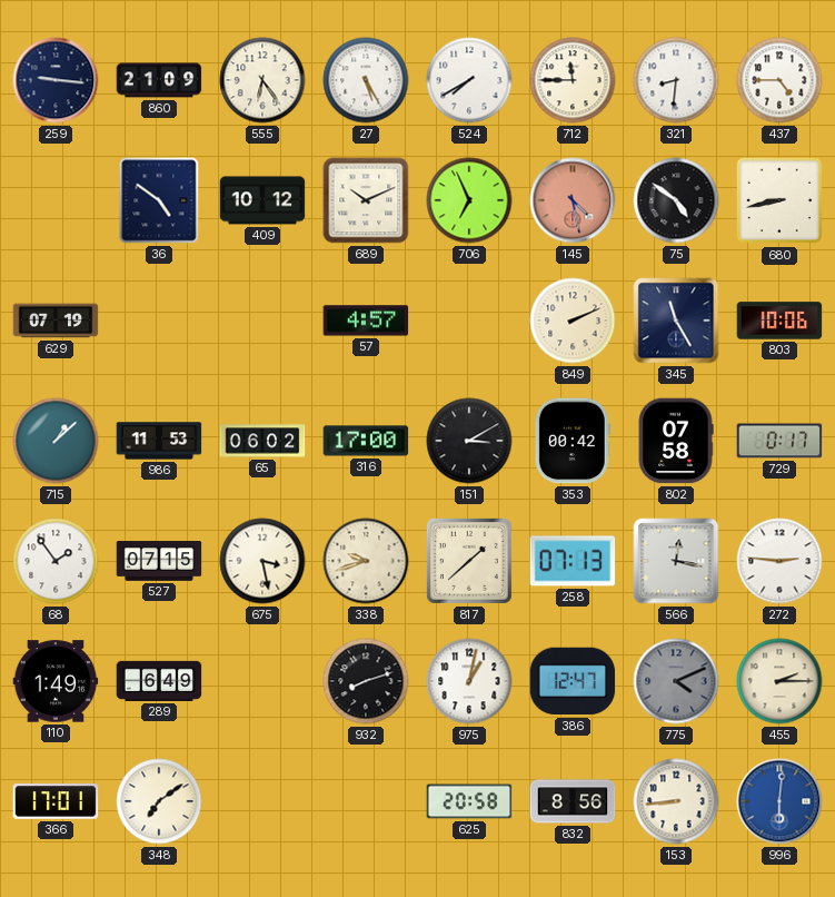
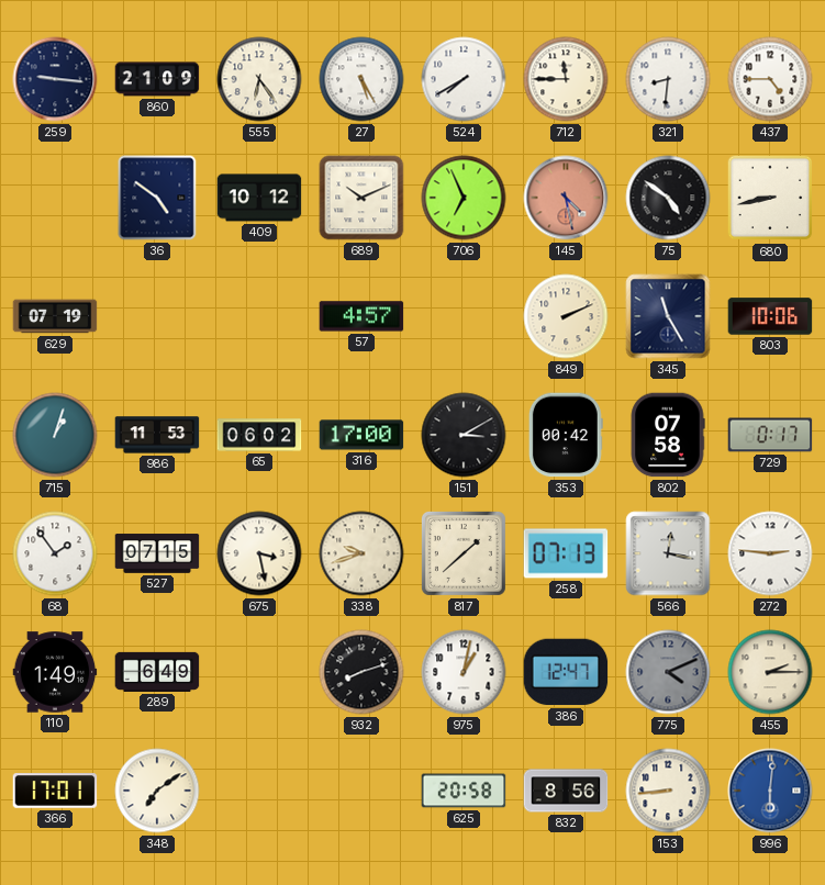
715: 1:08 -> 1:03 (55, 435)
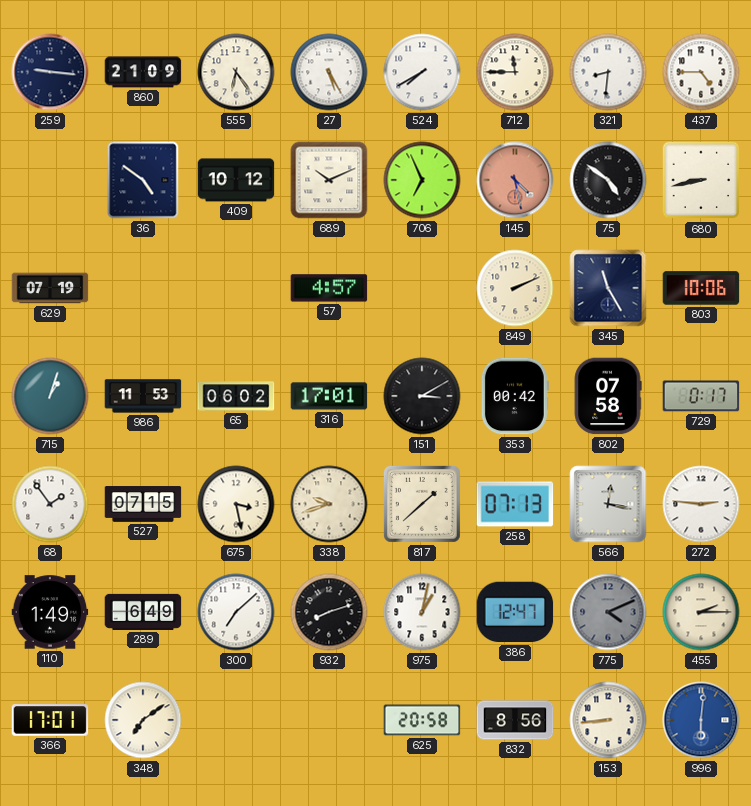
316: 17:00 -> 17:01 (329, 396)
300: none -> 7:08 (236, 612)
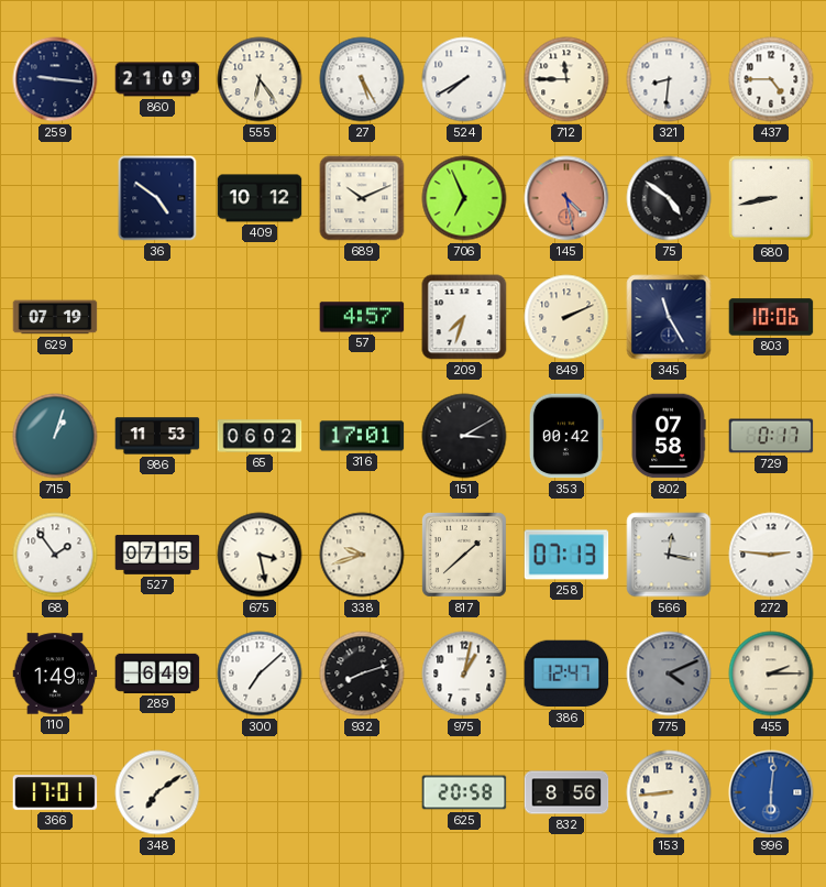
209: none -> 7:33 (464, 317)
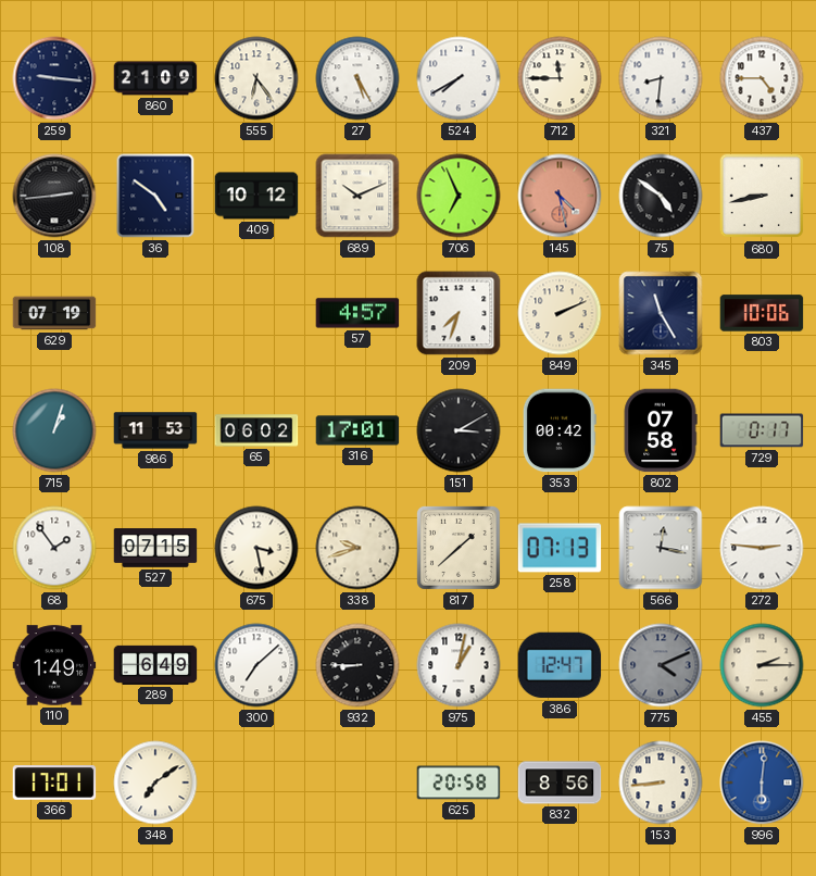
108: none -> 2:44 (54, 196)
932: 8:12 -> 8:45 (357, 665)
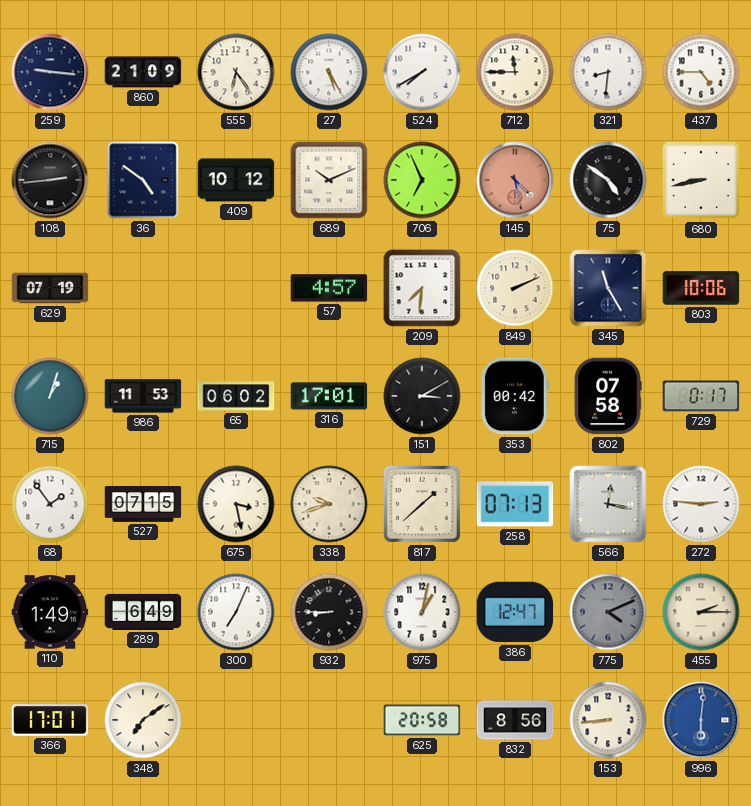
209: 7:33 -> 7:31 (422, 288)
300: 7:08 -> 7:04 (236, 612)
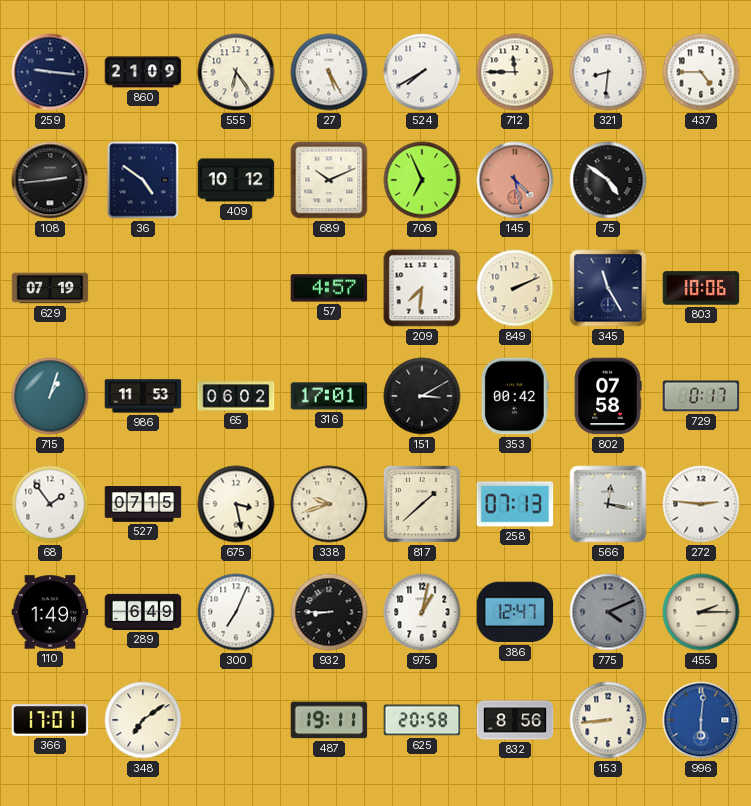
680: 8:43 -> none (701, 180)
487: none -> 19:11 (329, 720)
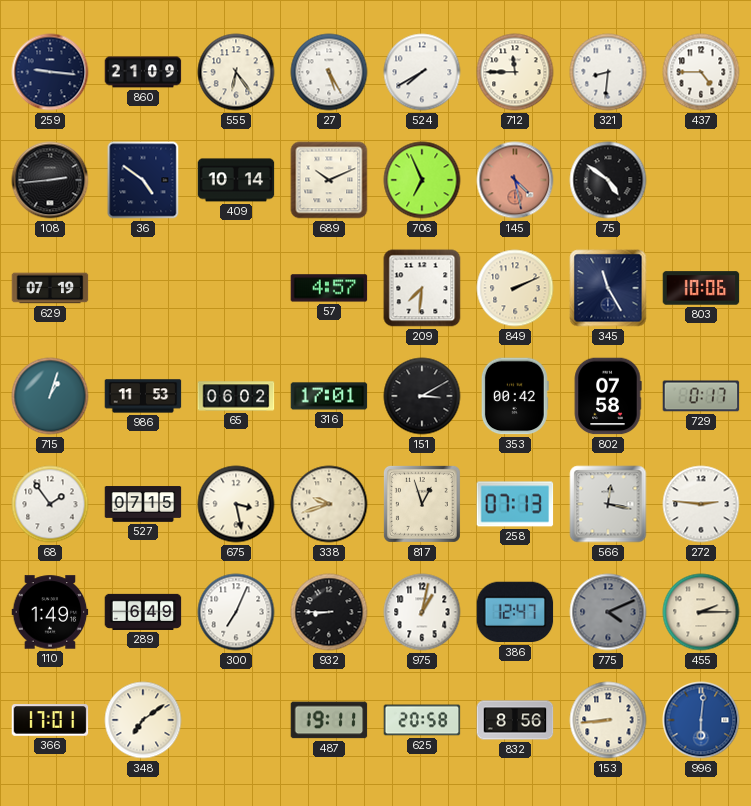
409: 10:12 -> 10:14 (236, 180)
817: 1:38 -> 12:57 (422, 504)
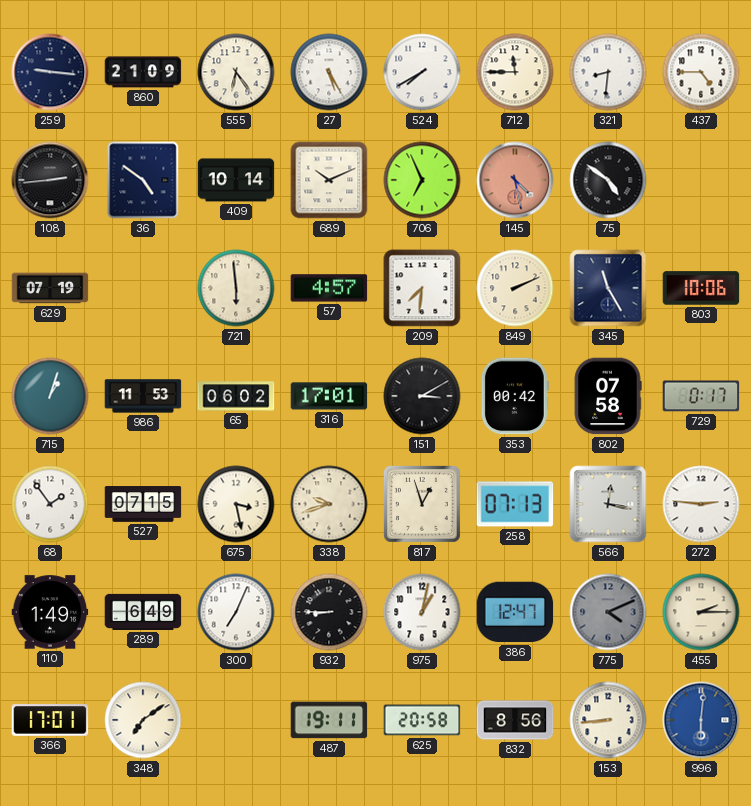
721: none -> 5:59 (236, 288)
